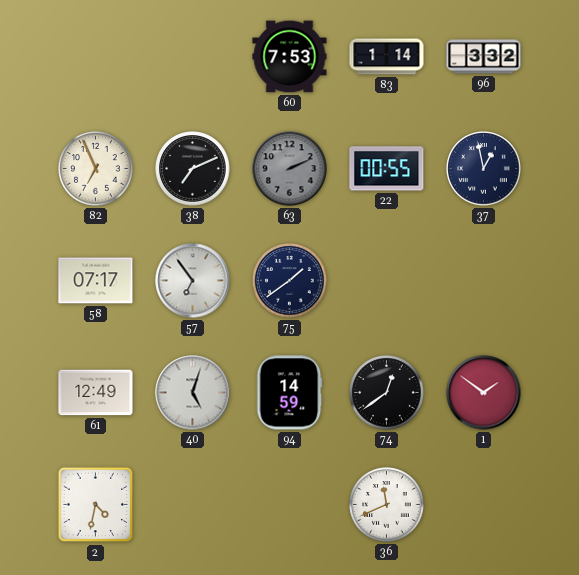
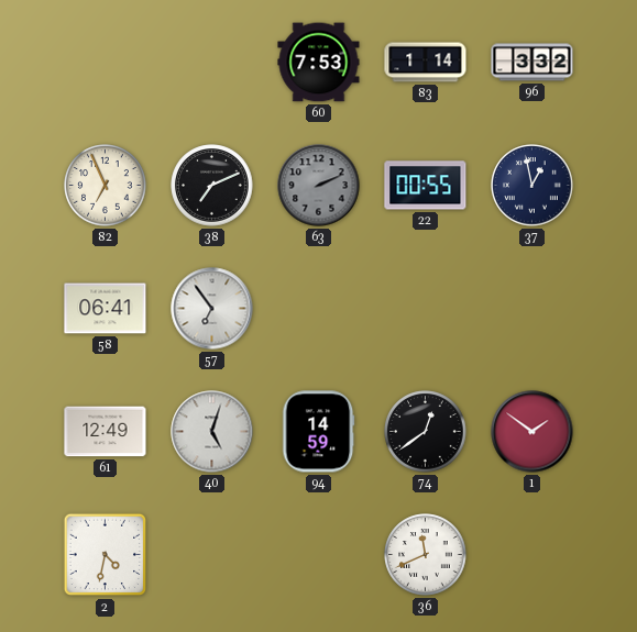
58: 07:17 -> 06:41 (106, 309)
75: 1:39 -> none (290, 281)
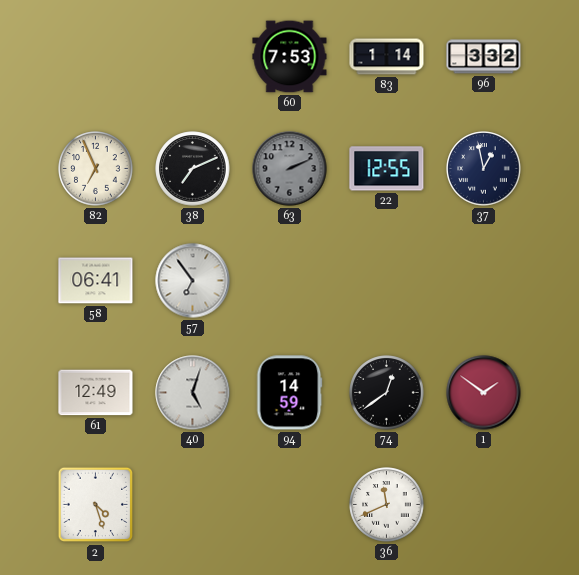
22: 00:55 -> 12:55 (387, 169)
2: 4:32 -> 4:27 (96, 505)
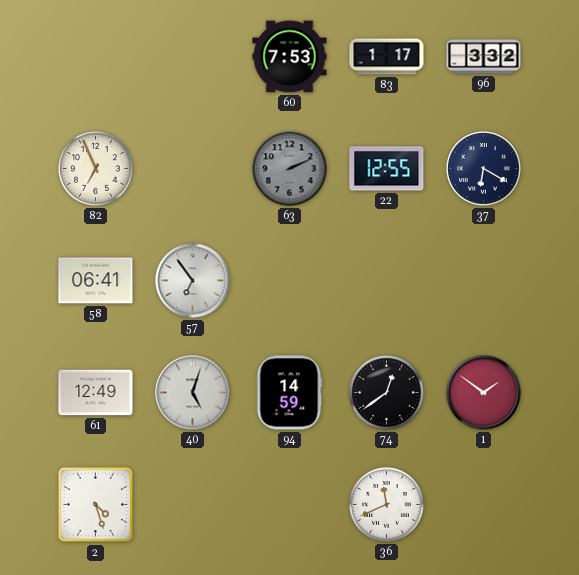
83: 1:14 -> 1:17 (387, 57)
38: 7:11 -> none (193, 169)
37: 12:58 -> 6:20 (484, 169)
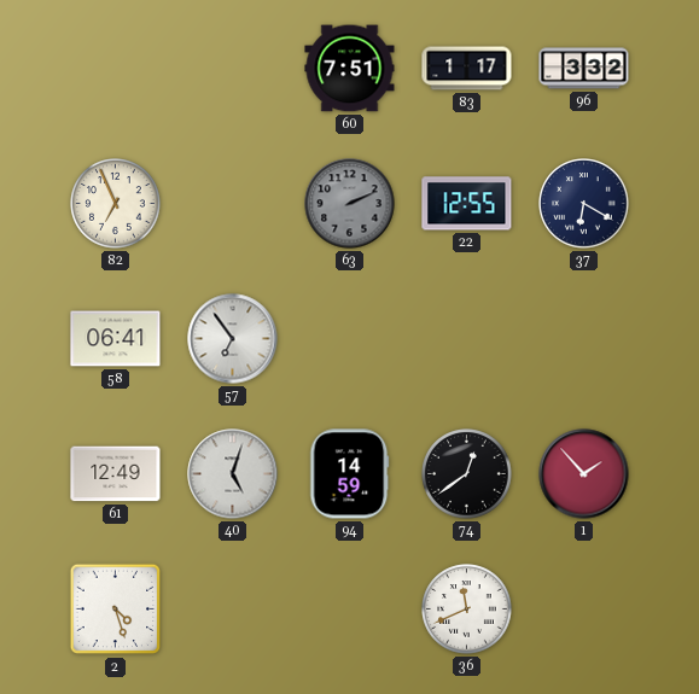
60: 7:53 -> 7:51 (350, 69)
1: 1:51 -> 1:53 (584, 474)
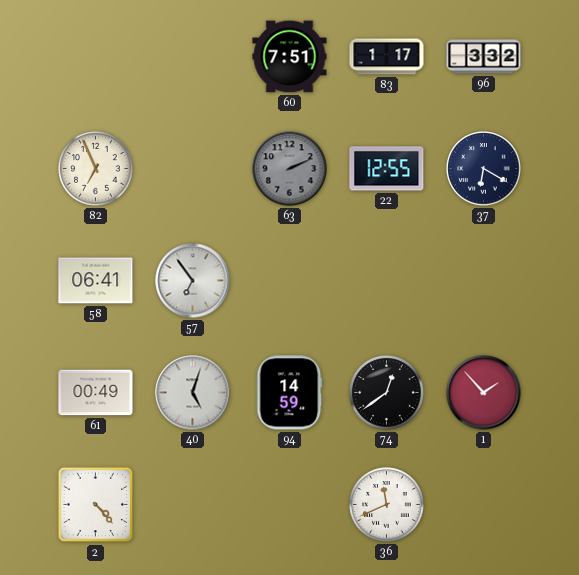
61: 12:49 -> 00:49 (96, 393)
2: 4:27 -> 4:23 (96, 505)
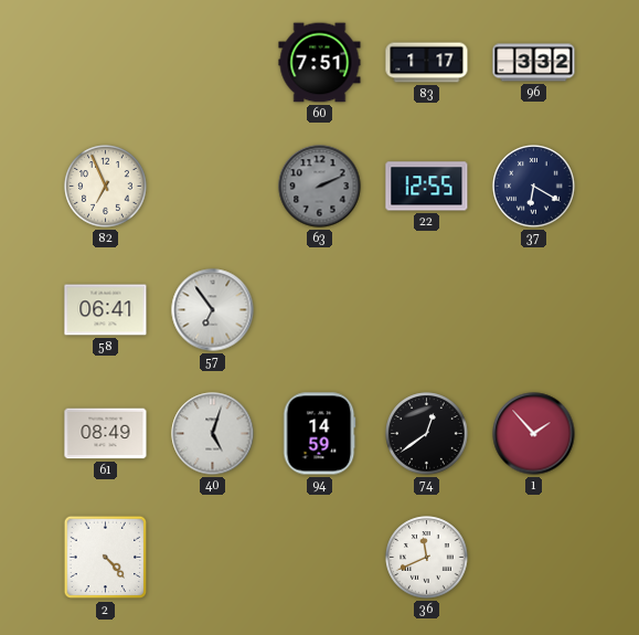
61: 00:49 -> 08:49 (106, 434)
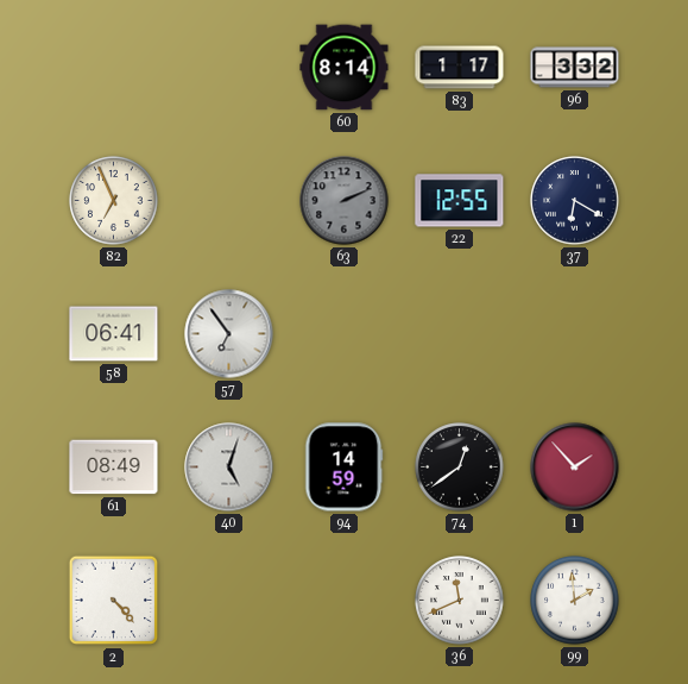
60: 7:51 -> 8:14 (345, 68)
99: none -> 1:59 (575, 601)
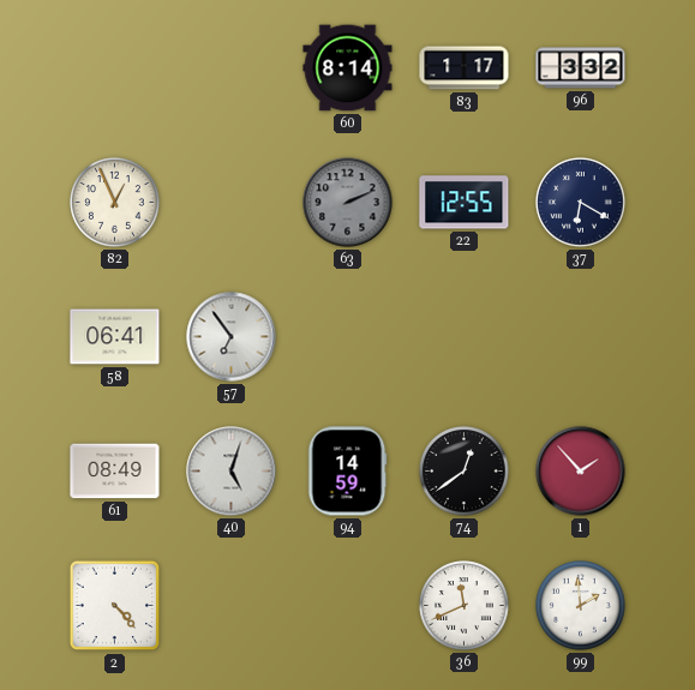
82: 6:56 -> 12:56 (115, 203)
